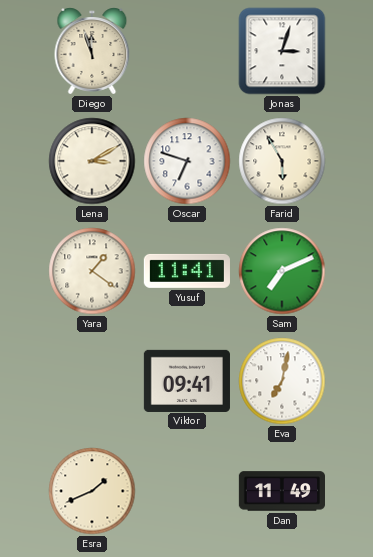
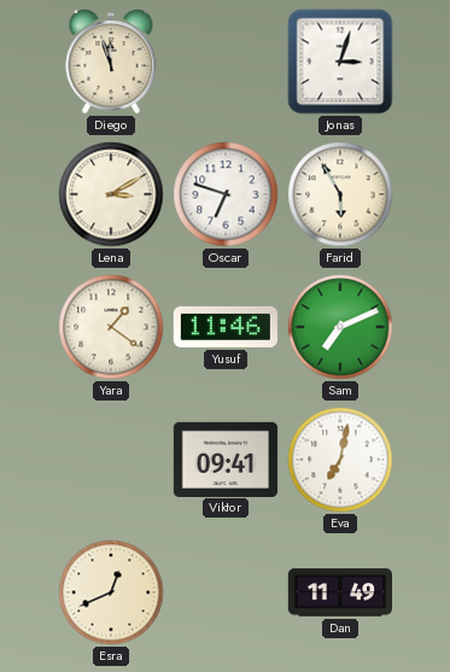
Yusuf: 11:41 -> 11:46 (226, 327)
Esra: 1:41 -> 12:41 (111, 592)
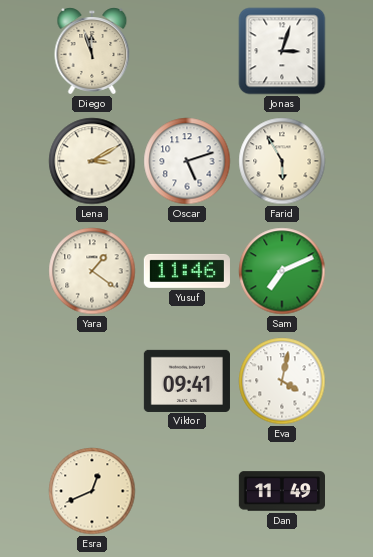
Oscar: 6:48 -> 5:12 (187, 161)
Eva: 7:02 -> 4:02 (282, 381)
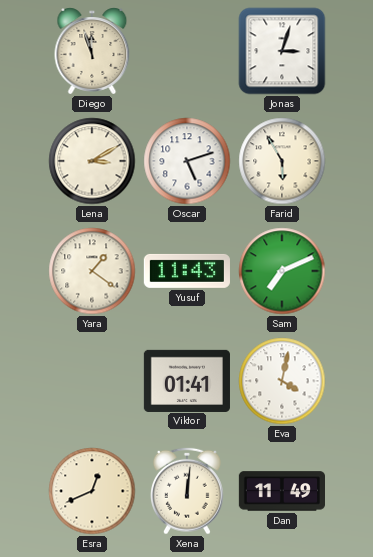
Yusuf: 11:46 -> 11:43 (187, 271)
Viktor: 09:41 -> 01:41 (187, 380)
Xena: none -> 12:01 (188, 491)
